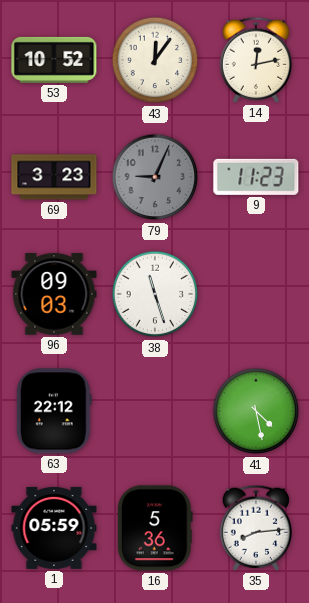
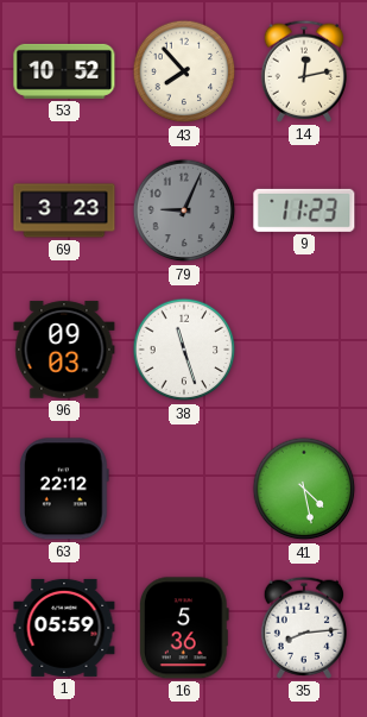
43: 12:06 -> 7:53 (184, 71)
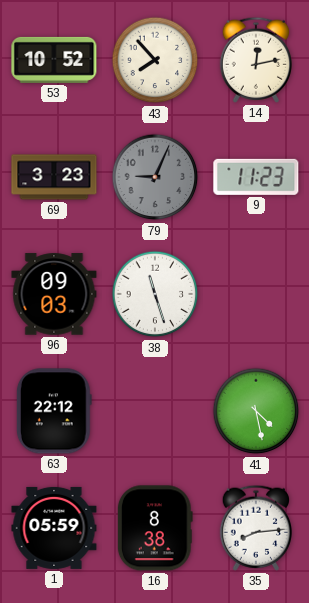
16: 5:36 -> 8:38 (155, 528)
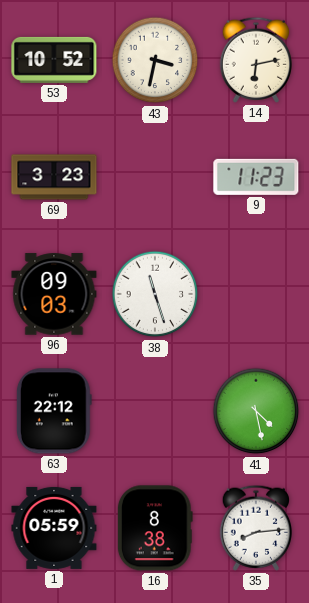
43: 7:53 -> 3:32 (155, 60)
14: 12:13 -> 6:13 (256, 60)
79: 9:04 -> none (155, 177)
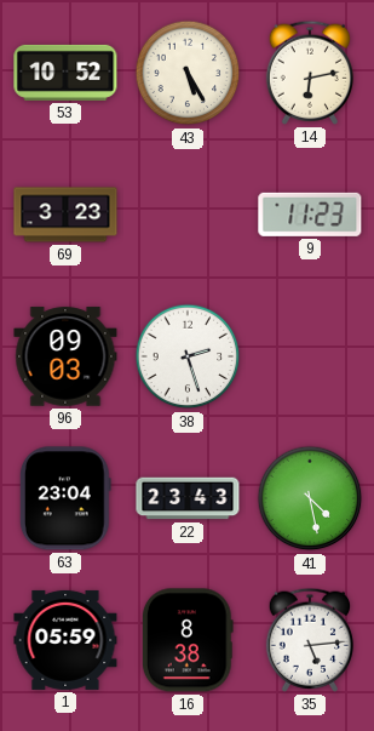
43: 3:32 -> 5:25 (188, 73)
38: 11:27 -> 2:27 (188, 356)
63: 22:12 -> 23:04 (65, 498)
22: none -> 23:43 (188, 498)
35: 8:14 -> 5:14 (310, 640)
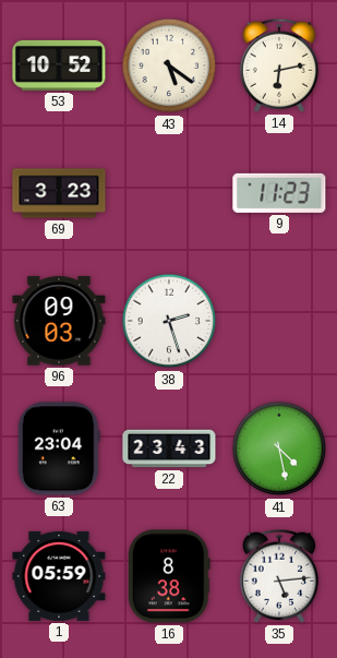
43: 5:25 -> 5:21 (169, 65)
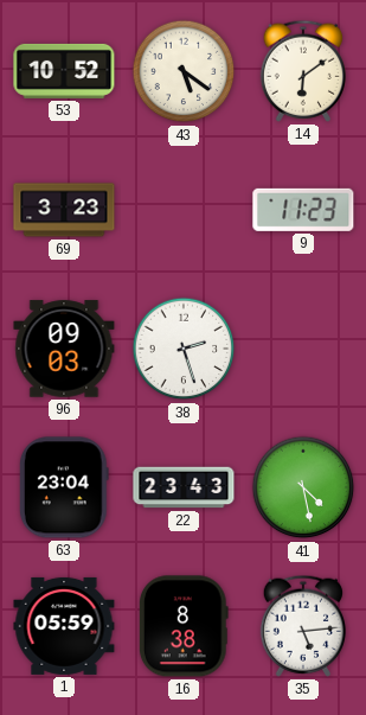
14: 6:13 -> 6:09 (303, 71)
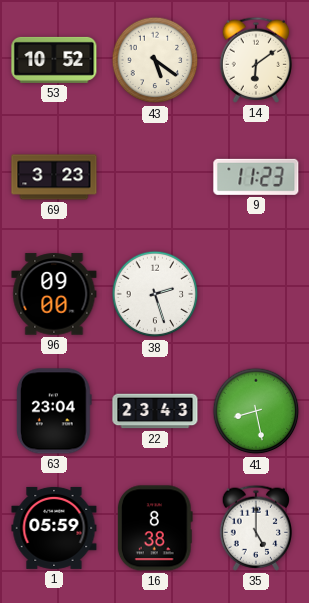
96: 09:03 -> 09:00 (54, 294)
41: 4:28 -> 8:28 (256, 411)
35: 5:14 -> 5:00 (256, 528)
